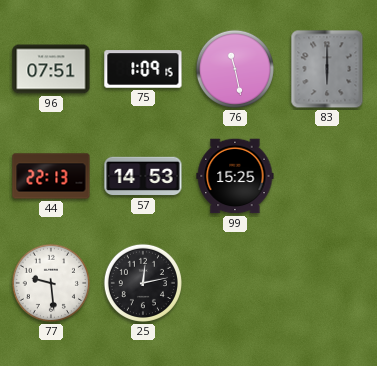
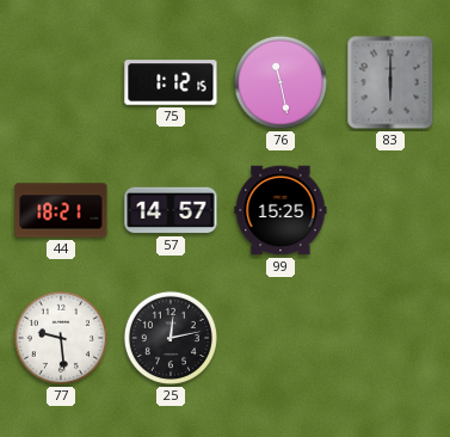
96: 07:51 -> none (51, 69)
75: 1:09 -> 1:12 (171, 82)
44: 22:13 -> 18:21 (61, 210)
57: 14:53 -> 14:57 (171, 210)
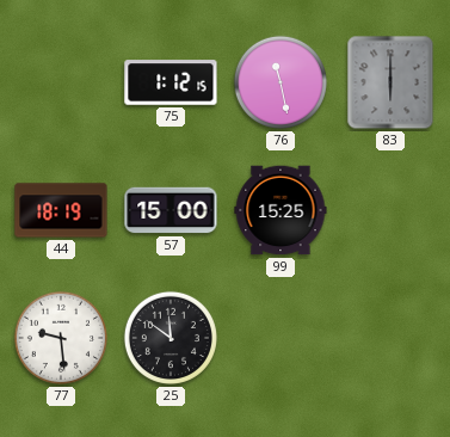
44: 18:21 -> 18:19 (61, 210)
57: 14:57 -> 15:00 (171, 210)
25: 12:13 -> 11:51 (171, 338)
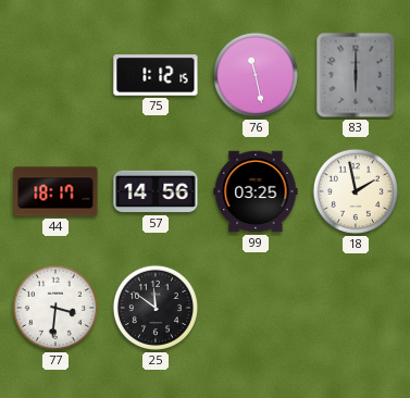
44: 18:19 -> 18:17 (55, 191)
57: 15:00 -> 14:56 (156, 191)
99: 15:25 -> 03:25 (256, 191)
18: none -> 1:58 (356, 191)
77: 9:29 -> 3:31 (55, 308)
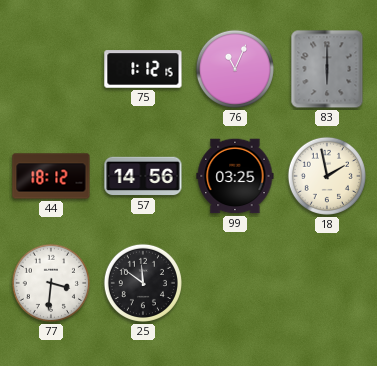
76: 11:28 -> 11:04 (235, 69)
44: 18:17 -> 18:12 (51, 176)
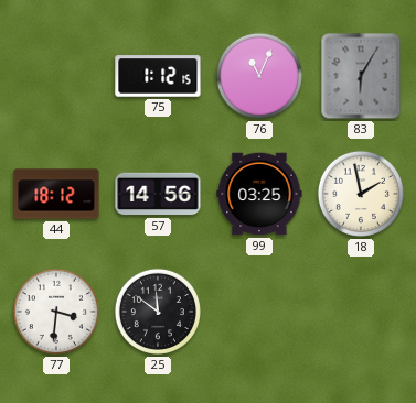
83: 6:00 -> 6:05 (361, 76)
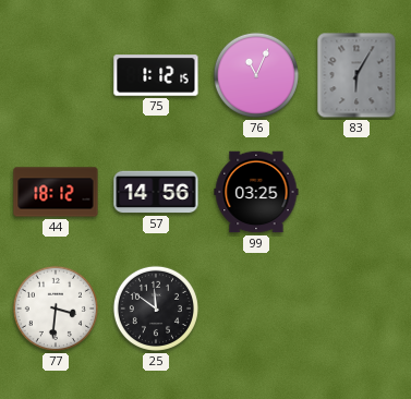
18: 1:58 -> none (361, 194)
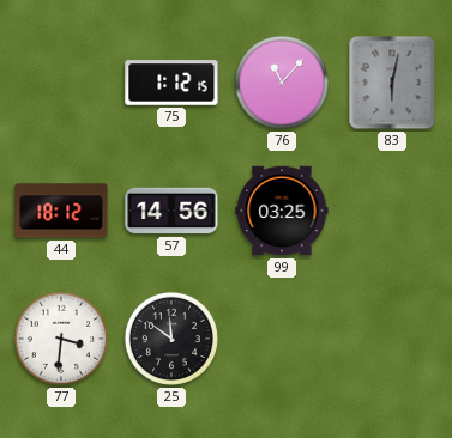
76: 11:04 -> 11:07 (282, 83)
83: 6:05 -> 6:02 (392, 83)
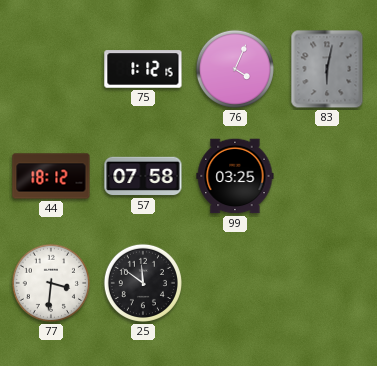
76: 11:07 -> 4:04 (235, 69)
57: 14:56 -> 07:58 (143, 176)
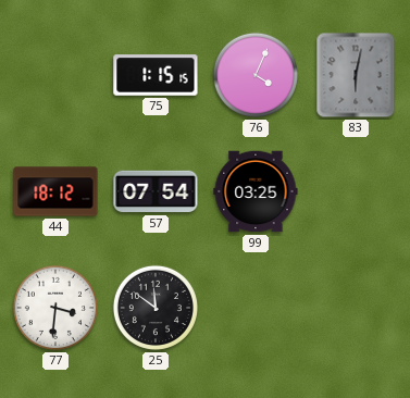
75: 1:12 -> 1:15 (156, 75)
57: 07:58 -> 07:54 (156, 191)
